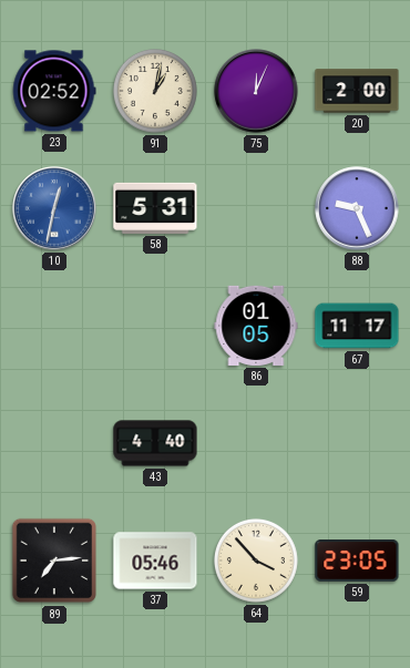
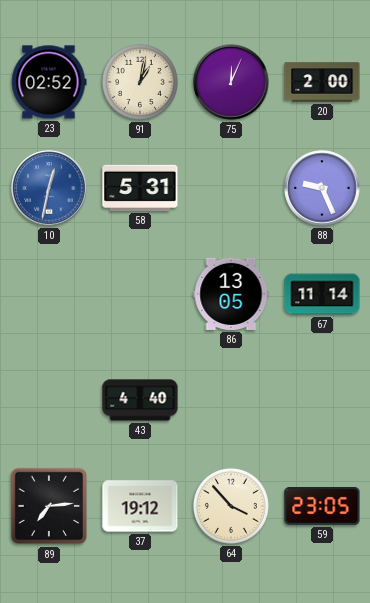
86: 01:05 -> 13:05 (231, 294)
67: 11:17 -> 11:14 (322, 294)
37: 05:46 -> 19:12 (140, 506)
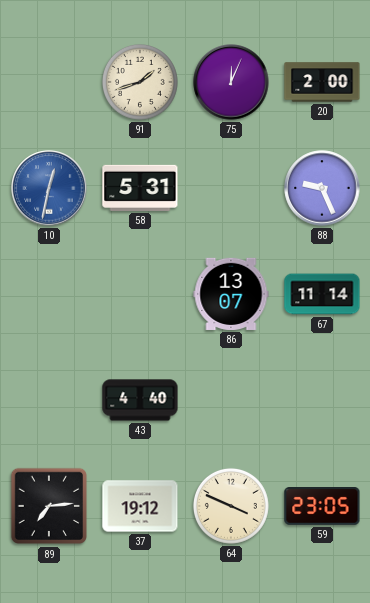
23: 02:52 -> none (49, 82)
91: 1:02 -> 1:42 (140, 82)
86: 13:05 -> 13:07 (231, 294)
64: 3:53 -> 3:49 (231, 506)
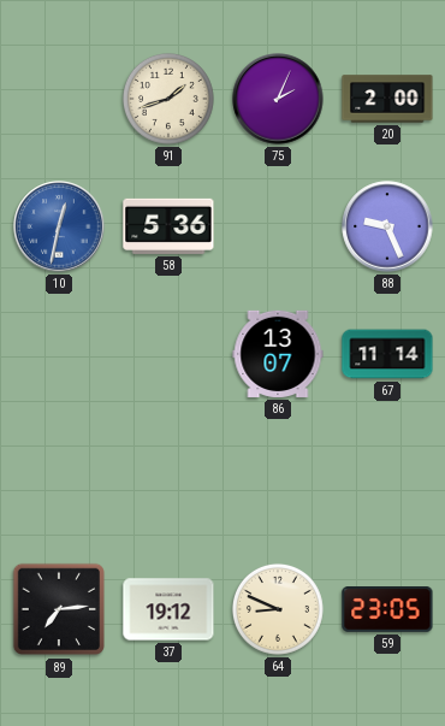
75: 12:04 -> 2:04 (278, 99)
58: 5:31 -> 5:36 (168, 226)
43: 4:40 -> none (140, 400)
64: 3:49 -> 8:49 (278, 609)
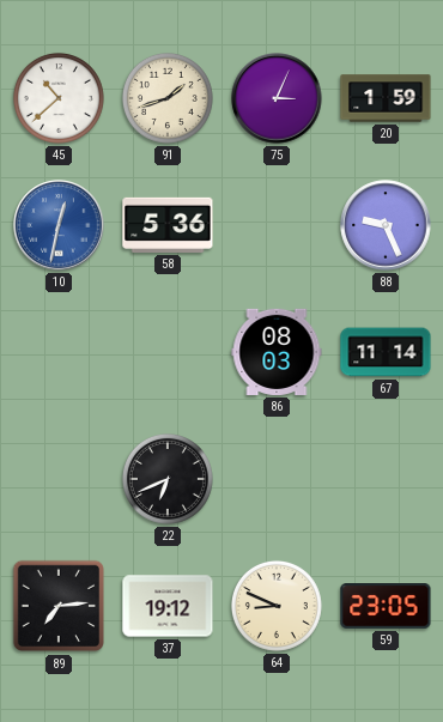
45: none -> 10:38 (59, 98)
75: 2:04 -> 3:04 (277, 98)
20: 2:00 -> 1:59 (386, 98)
86: 13:07 -> 08:03 (277, 352)
22: none -> 6:41 (168, 479)
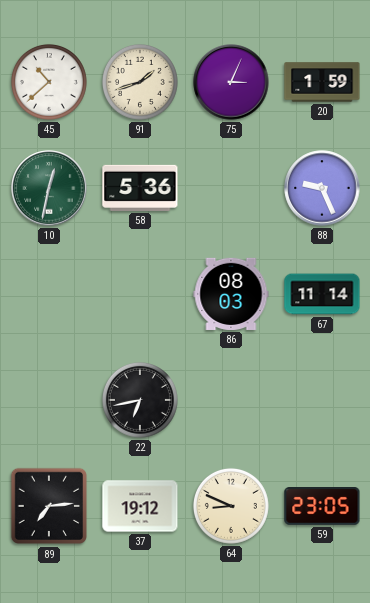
10 dial: blue -> green (49, 188)
22: 6:41 -> 6:43 (140, 400)
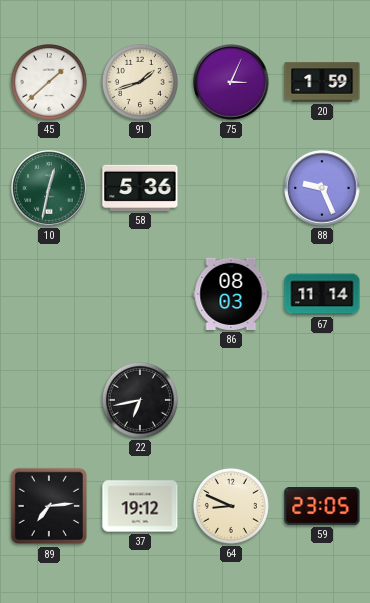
45: 10:38 -> 1:38 (49, 82)
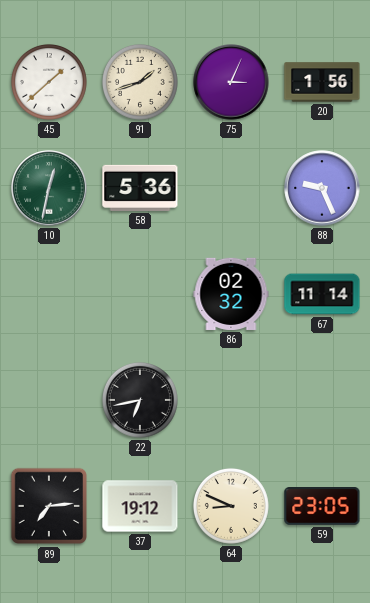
20: 1:59 -> 1:56 (322, 82)
86: 08:03 -> 02:32 (231, 294)
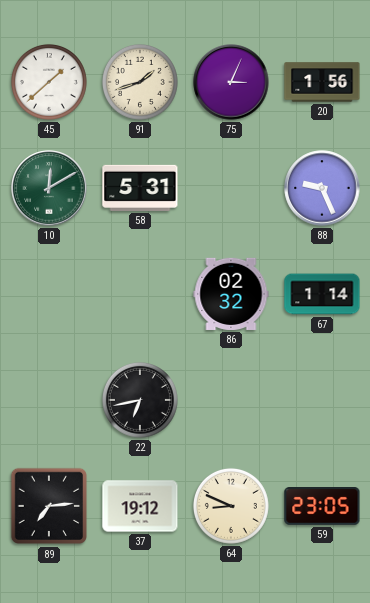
10: 12:32 -> 12:10 (49, 188)
58: 5:36 -> 5:31 (140, 188)
67: 11:14 -> 1:14 (322, 294)
